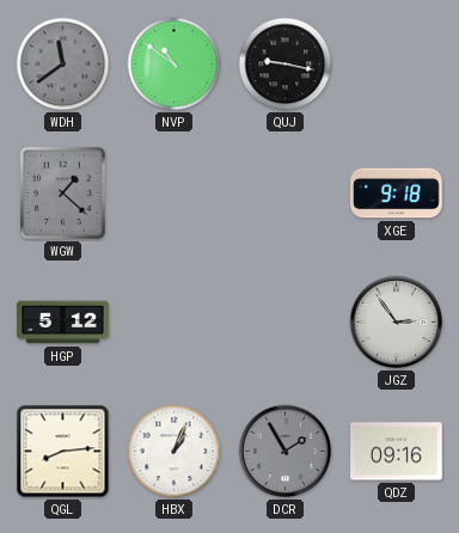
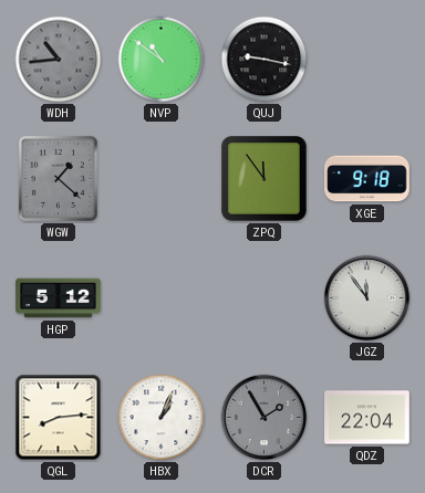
WDH: 11:39 -> 10:44 (59, 60)
ZPQ: none -> 11:54 (265, 179)
JGZ: 2:54 -> 11:54 (367, 298)
QDZ: 09:16 -> 22:04 (367, 418)
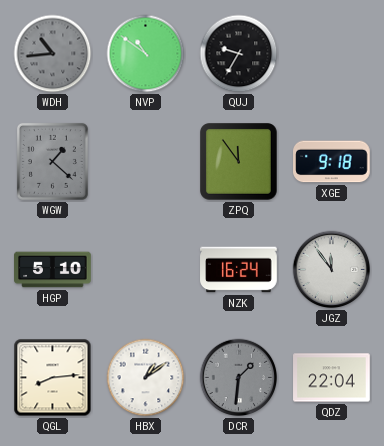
QUJ: 9:17 -> 9:35 (239, 54)
HGP: 5:12 -> 5:10 (53, 270)
NZK: none -> 16:24 (239, 270)
HBX: 1:04 -> 1:09 (146, 378)
DCR: 1:55 -> 1:31 (239, 378)
